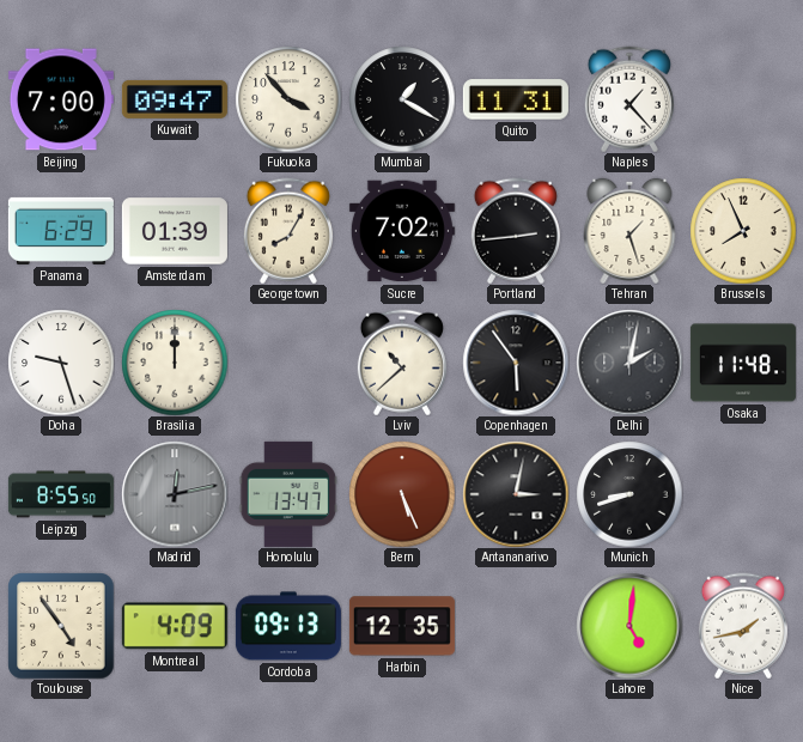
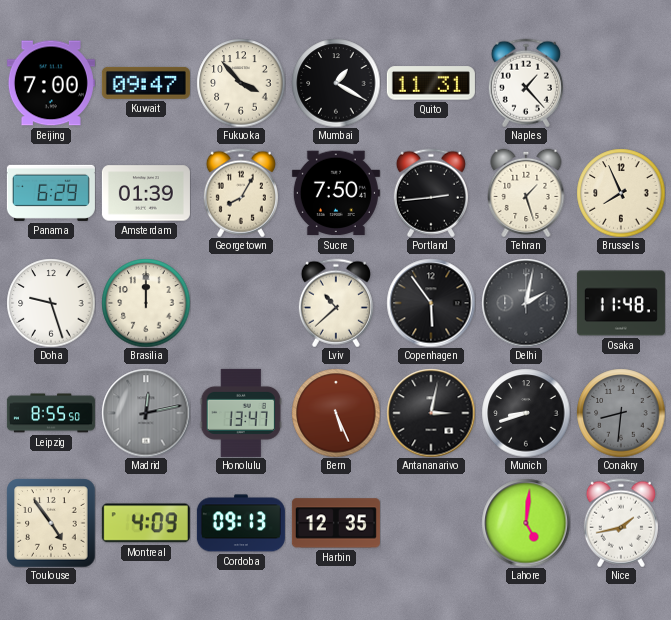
Sucre: 7:02 -> 7:50 (336, 193)
Conakry: none -> 8:31 (621, 413)
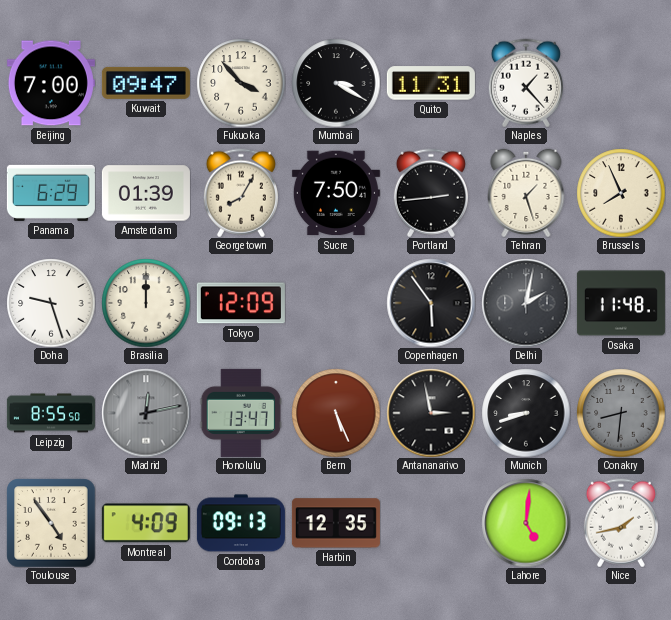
Mumbai: 1:20 -> 3:20 (336, 83)
Tokyo: none -> 12:09 (241, 303)
Lviv: 10:38 -> none (336, 303)
Antananarivo: 3:02 -> 2:58 (431, 413)
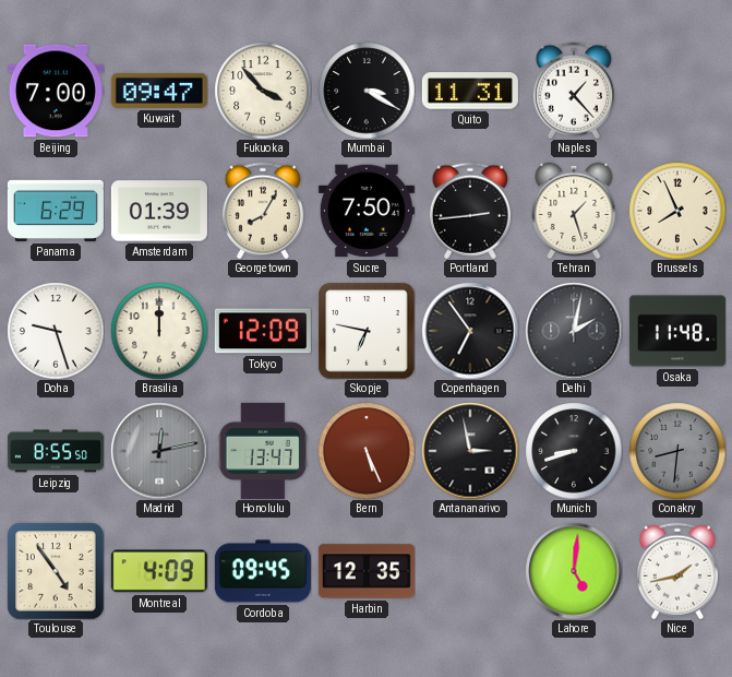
Skopje: none -> 6:47 (367, 331)
Copenhagen: 5:54 -> 6:54 (470, 331)
Cordoba: 09:13 -> 09:45 (263, 571)
